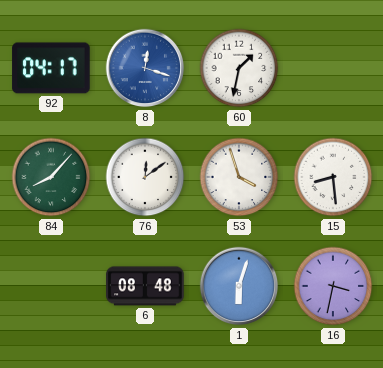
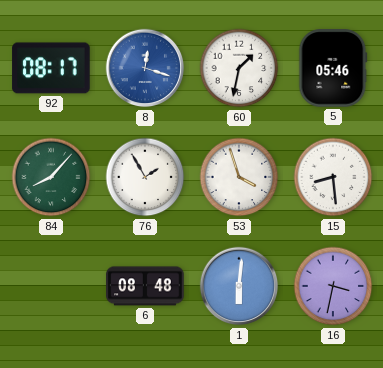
92: 04:17 -> 08:17 (51, 68)
5: none -> 05:46 (333, 68)
76: 12:09 -> 1:55 (145, 177)
1: 6:03 -> 6:01 (239, 286)
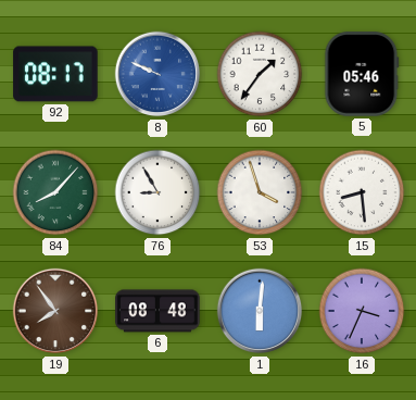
8: 12:18 -> 9:49 (157, 74)
60: 1:32 -> 1:36 (260, 74)
76: 1:55 -> 8:55 (157, 192)
19: none -> 7:54 (55, 311)
16: 3:32 -> 3:34 (362, 311)
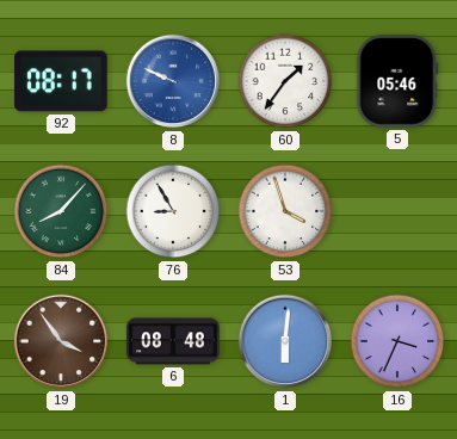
15: 8:29 -> none (362, 192)
19: 7:54 -> 3:54 (61, 341)
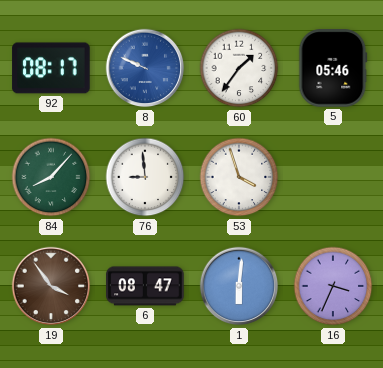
76: 8:55 -> 8:59 (145, 177)
6: 08:48 -> 08:47 (145, 286)
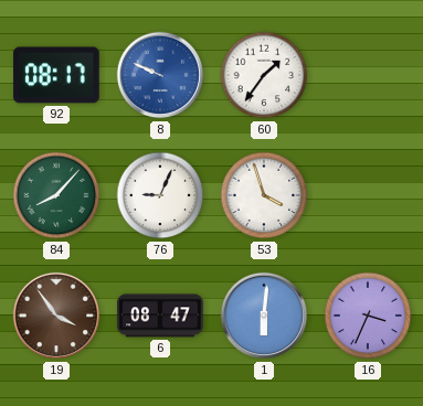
5: 05:46 -> none (333, 68)
76: 8:59 -> 9:04 (160, 195)
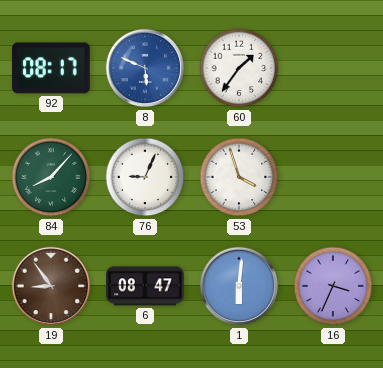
8: 9:49 -> 5:49 (145, 68)
19: 3:54 -> 8:54 (51, 286)
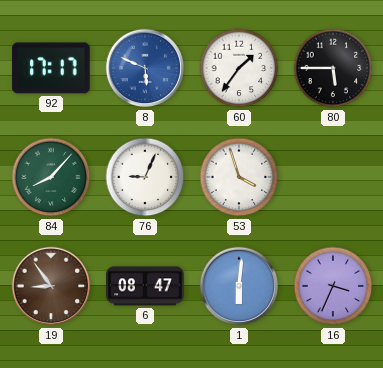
92: 08:17 -> 17:17 (51, 68)
80: none -> 5:45 (333, 68)
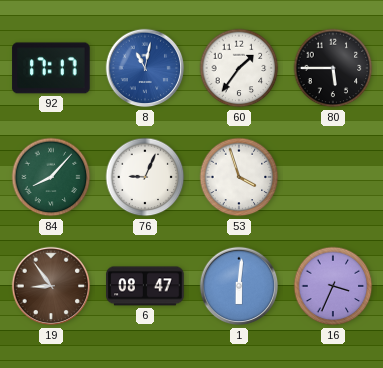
8: 5:49 -> 11:02 (145, 68)
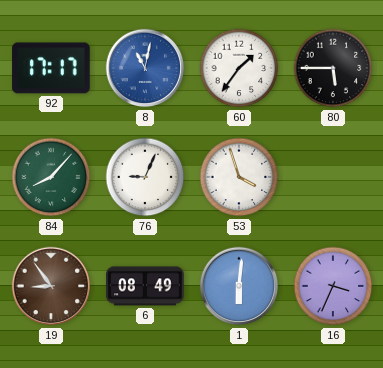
6: 08:47 -> 08:49 (145, 286)
